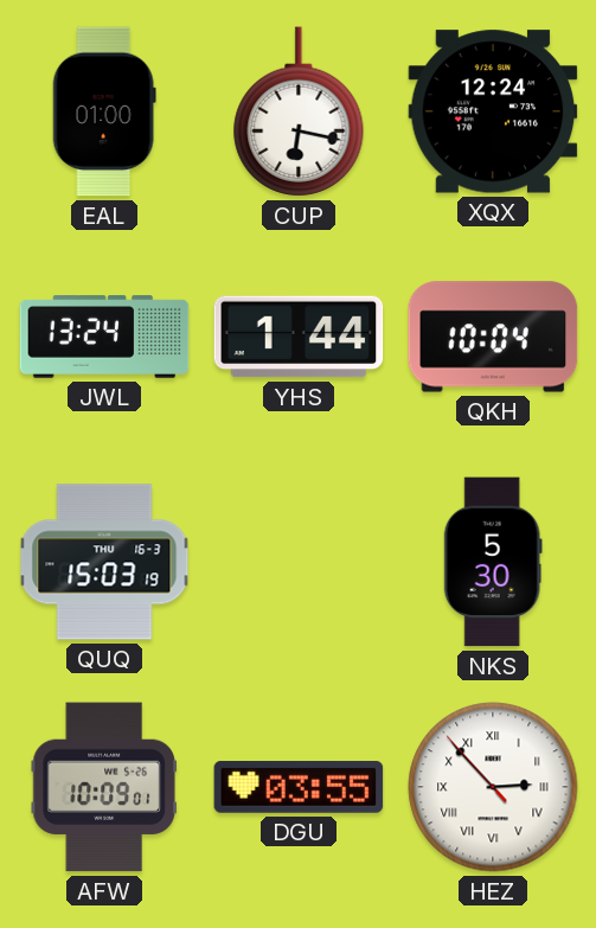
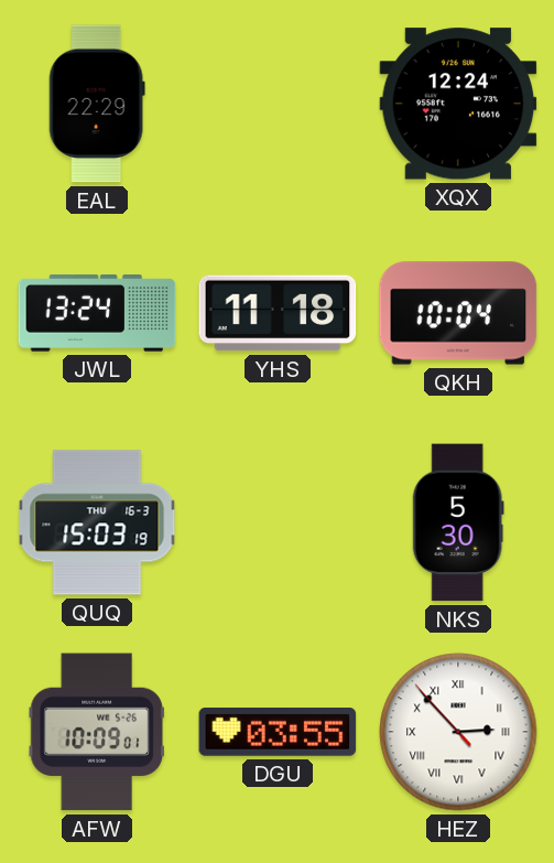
EAL: 01:00 -> 22:29 (97, 104)
CUP: 6:17 -> none (299, 111)
YHS: 1:44 -> 11:18 (278, 313)
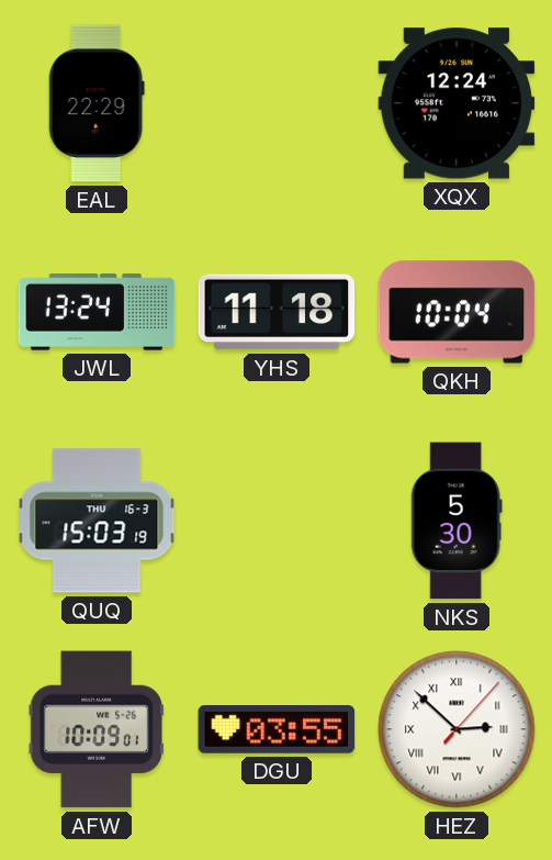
HEZ: 2:52:53 -> 2:52:07 (457, 729)
